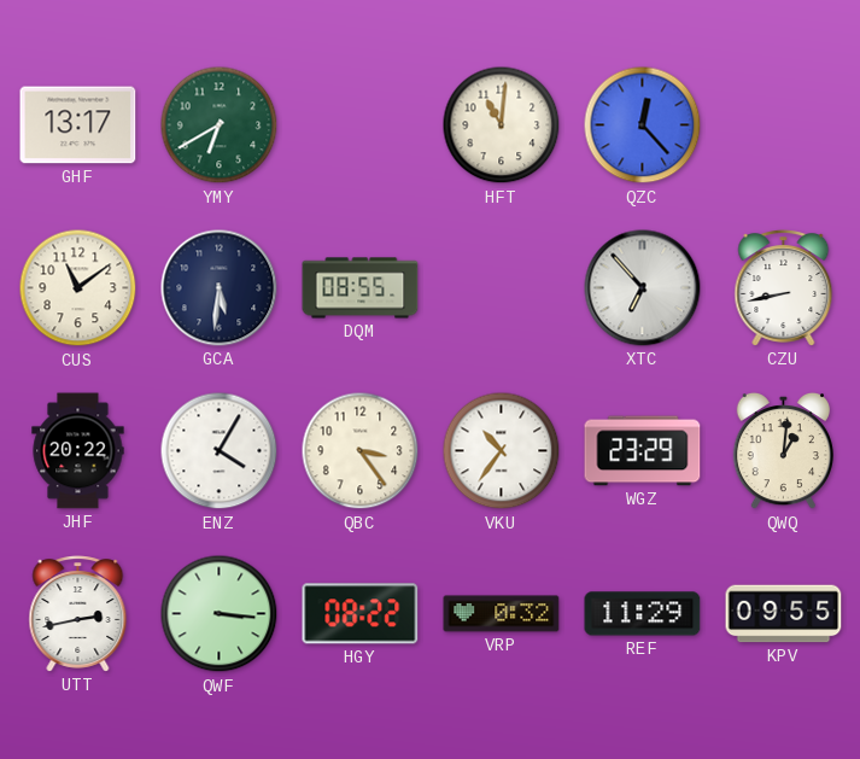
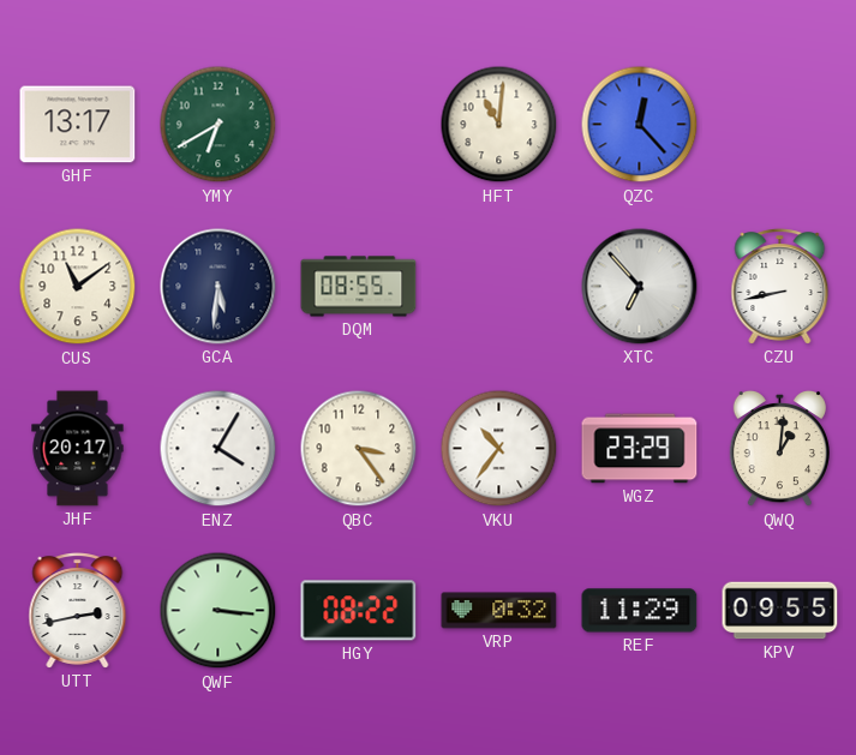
JHF: 20:22 -> 20:17 (78, 449)
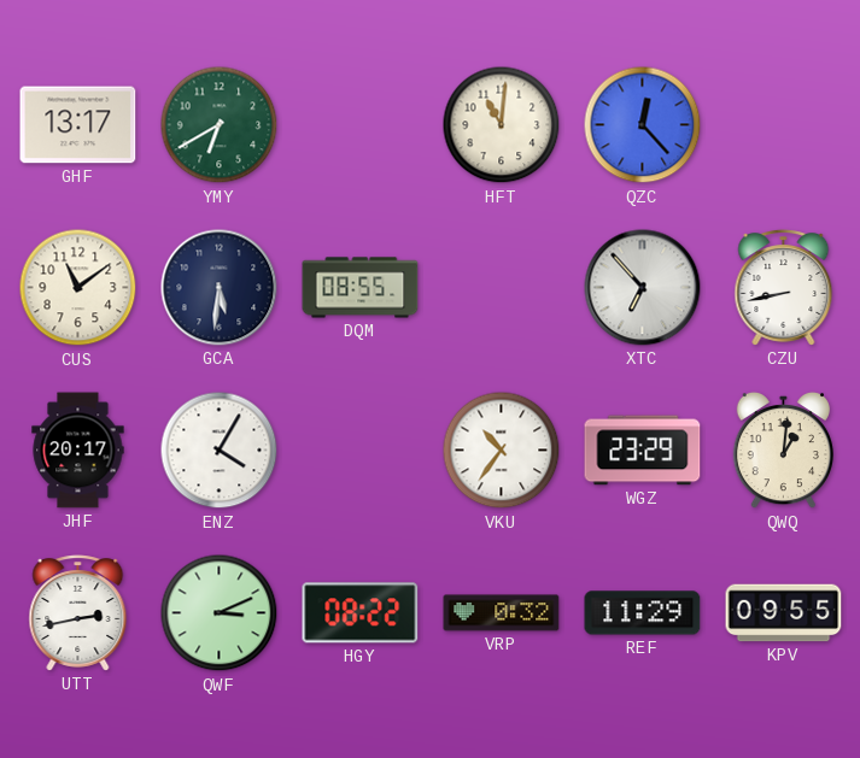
QBC: 3:24 -> none (359, 449)
QWF: 3:16 -> 3:11 (220, 613)
